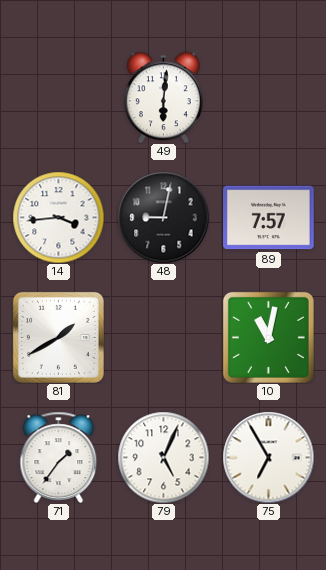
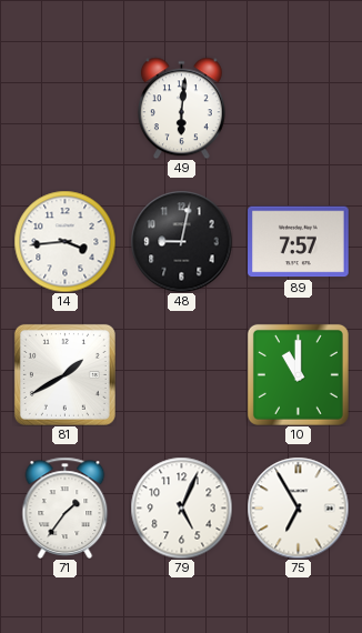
10: 11:02 -> 11:00 (298, 374)
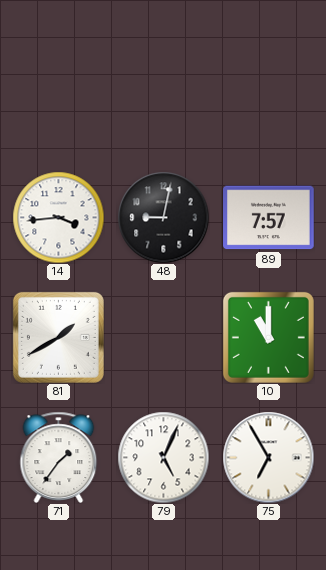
49: 6:01 -> none (181, 108)
